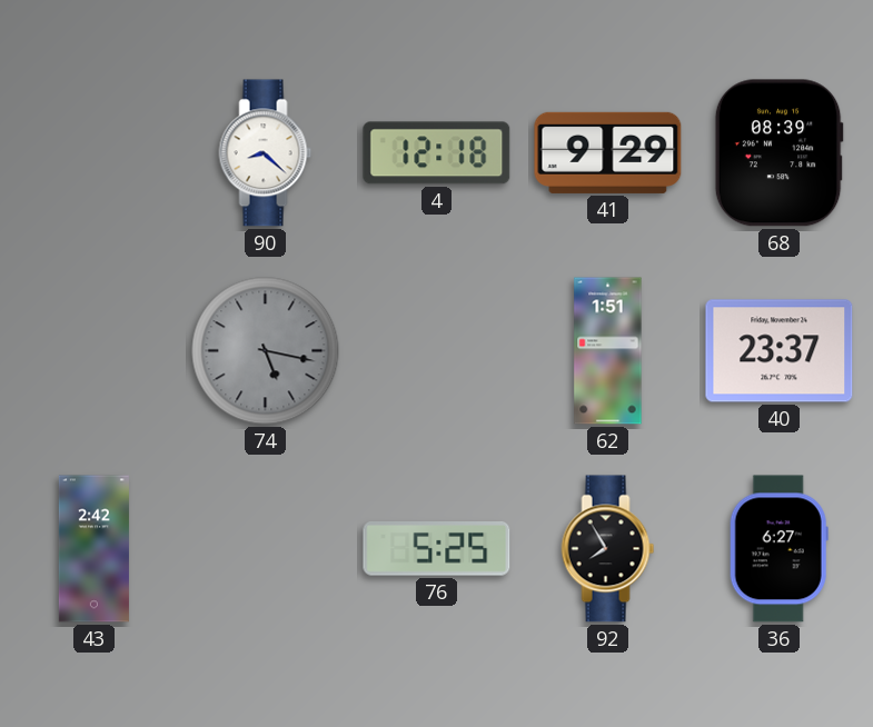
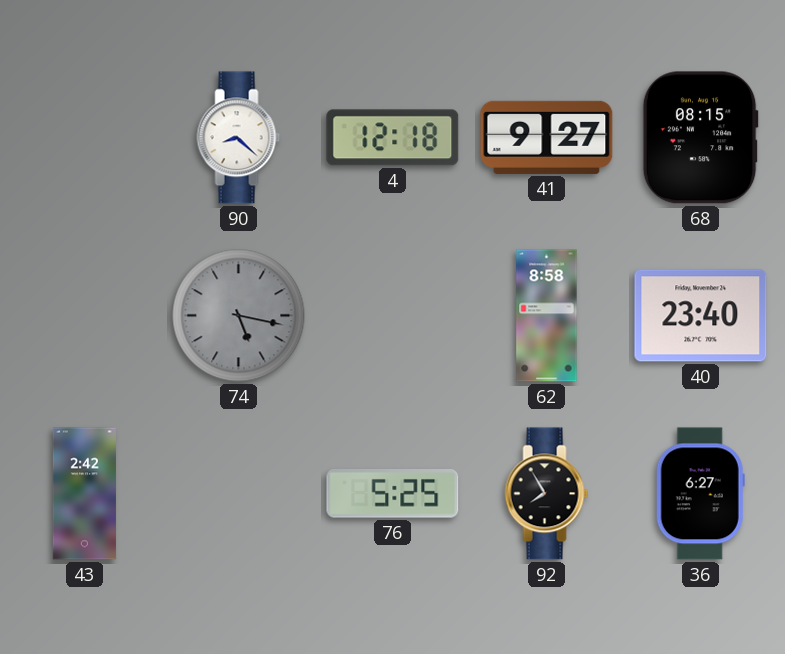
41: 9:29 -> 9:27 (547, 137)
68: 08:39 -> 08:15 (700, 138)
62: 1:51 -> 8:58 (547, 316)
40: 23:37 -> 23:40 (701, 316)
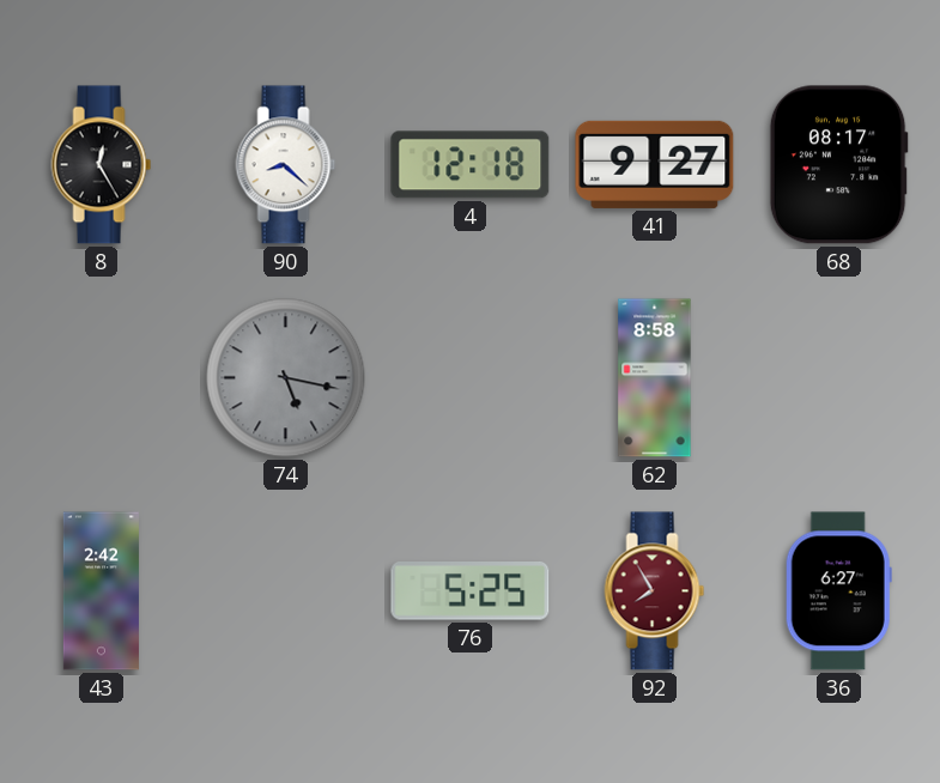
8: none -> 12:25 (102, 165)
68: 08:15 -> 08:17 (838, 165)
40: 23:40 -> none (701, 316)
92 dial: black -> burgundy (655, 591)
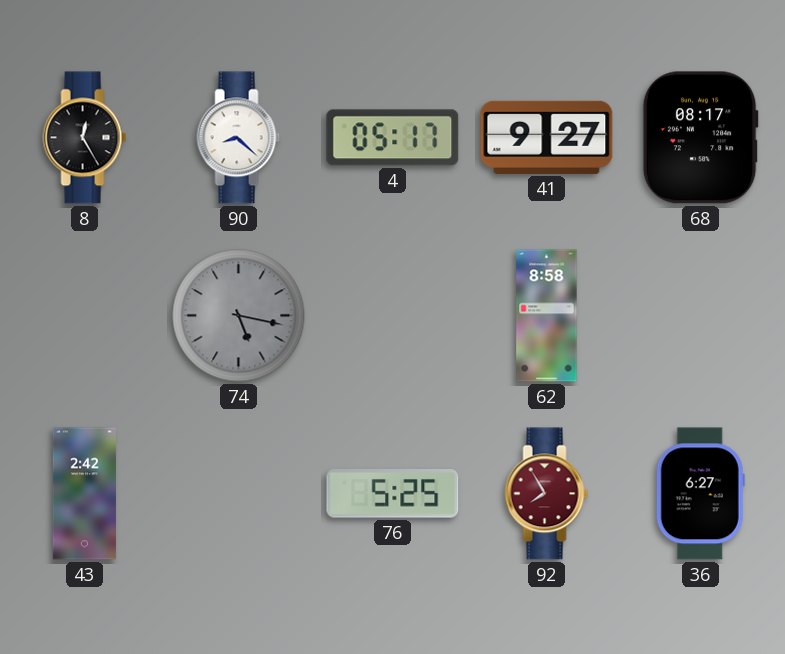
4: 12:18 -> 05:17 (393, 138)
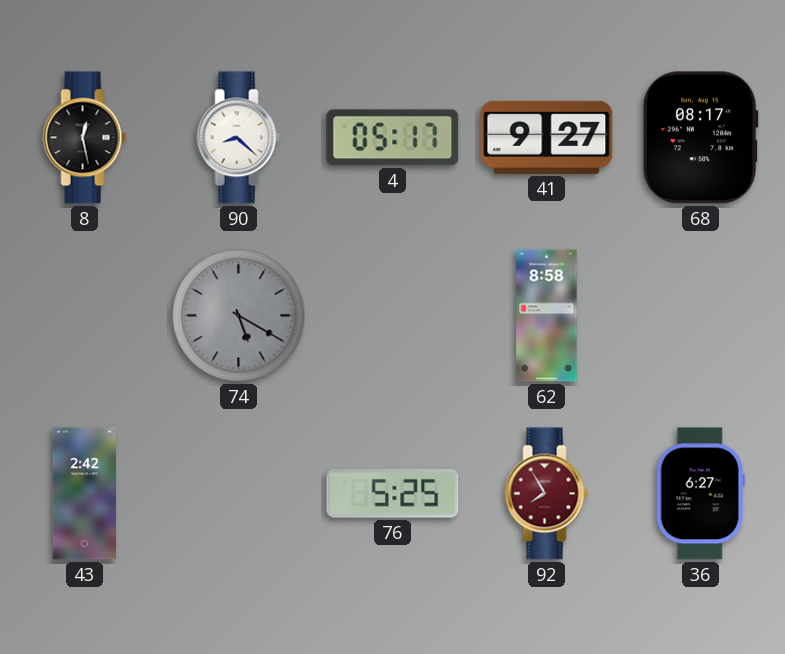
8: 12:25 -> 12:28 (85, 138)
74: 5:17 -> 5:20 (239, 316)
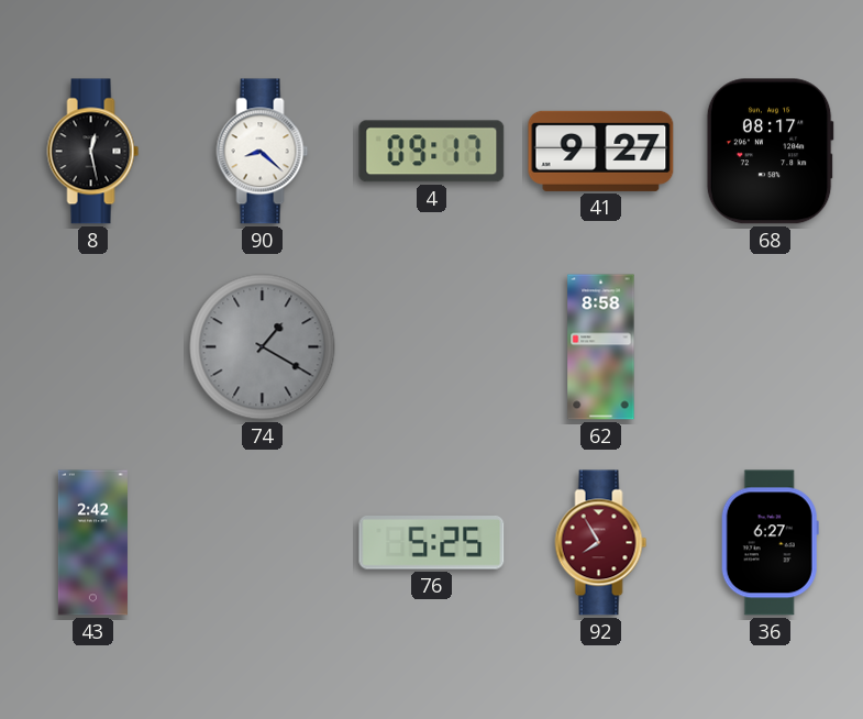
4: 05:17 -> 09:17 (432, 152)
74: 5:20 -> 1:20 (263, 347)
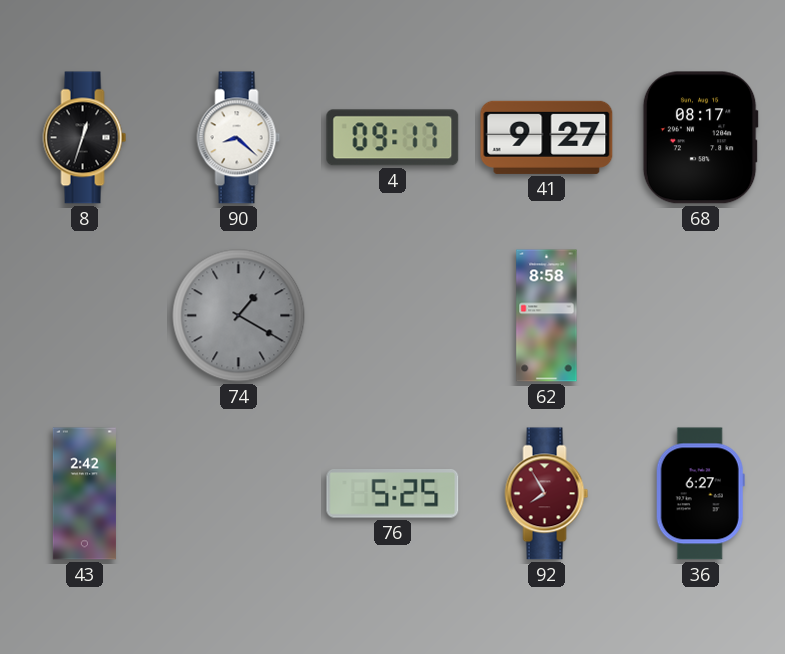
8: 12:28 -> 12:33 (85, 138)
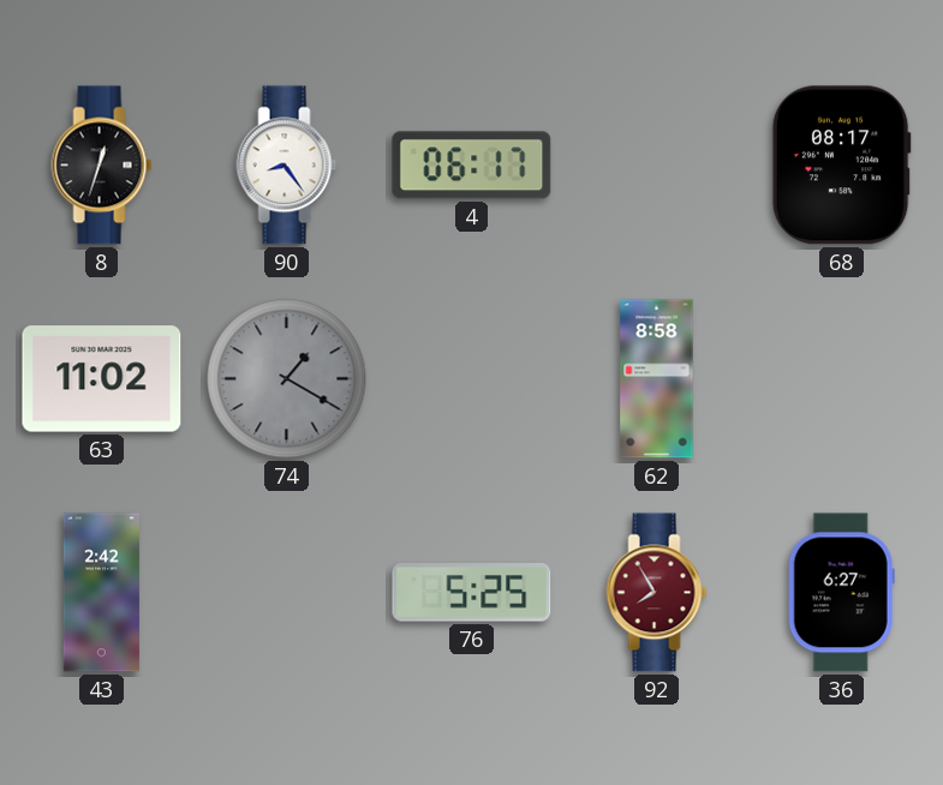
90: 8:22 -> 8:24 (287, 166)
4: 09:17 -> 06:17 (472, 166)
41: 9:27 -> none (547, 137)
63: none -> 11:02 (102, 379)
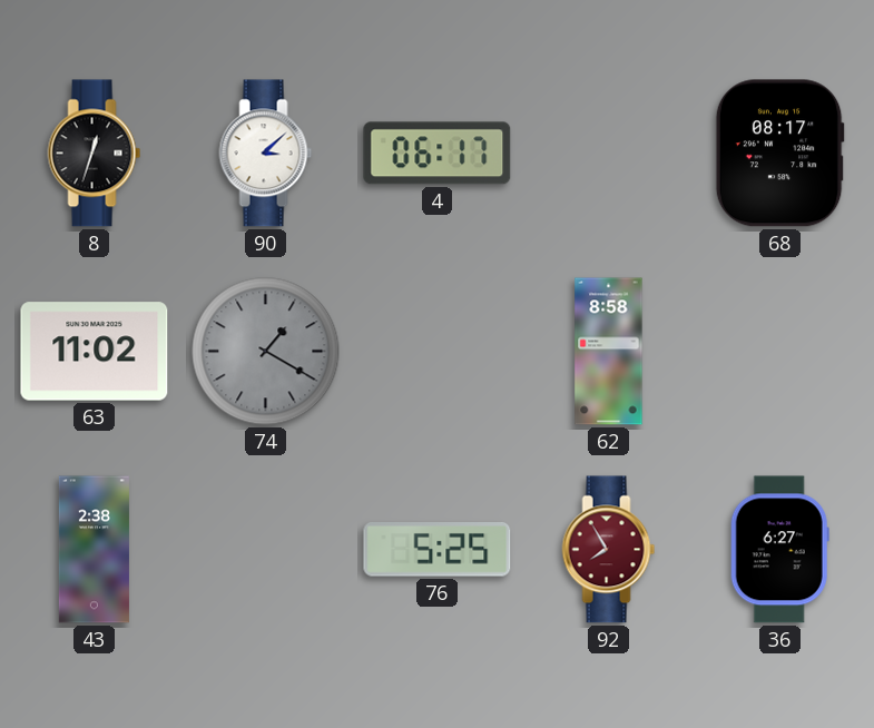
90: 8:24 -> 3:08 (266, 154)
43: 2:42 -> 2:38 (94, 550)
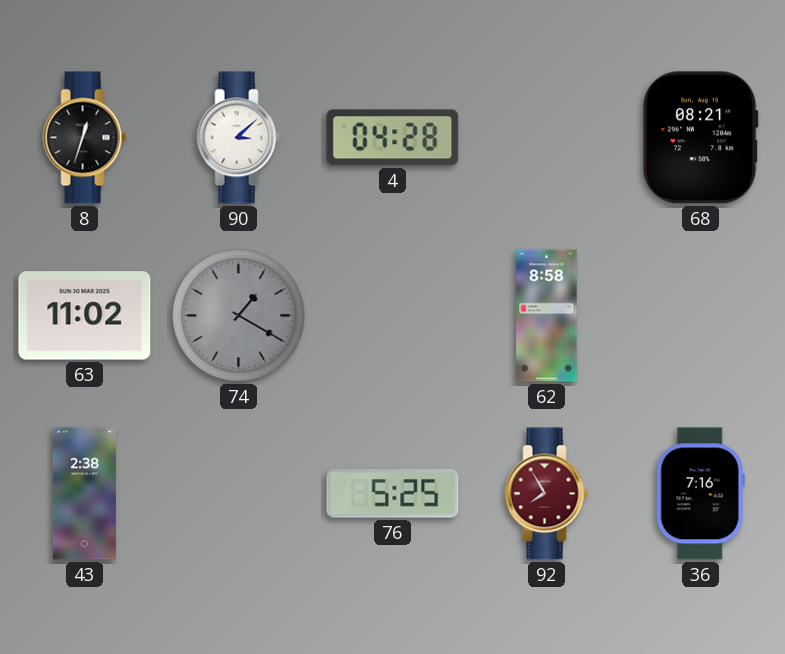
4: 06:17 -> 04:28 (393, 138)
68: 08:17 -> 08:21 (700, 138)
36: 6:27 -> 7:16 (700, 494)
